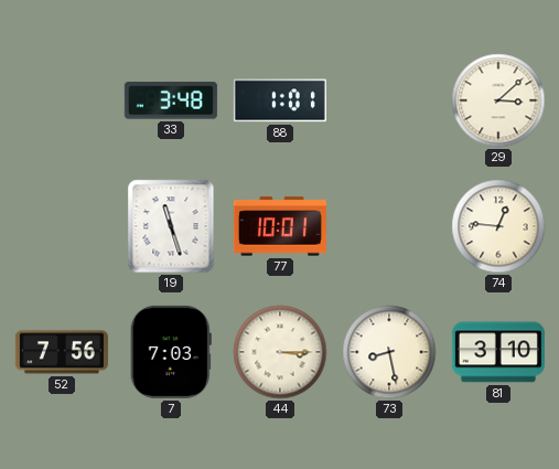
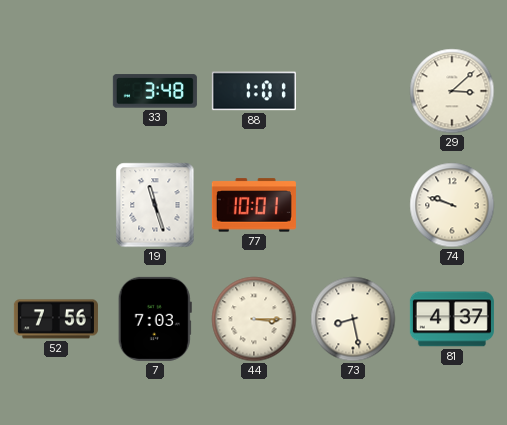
74: 12:46 -> 9:48 (452, 205)
81: 3:10 -> 4:37 (452, 319)
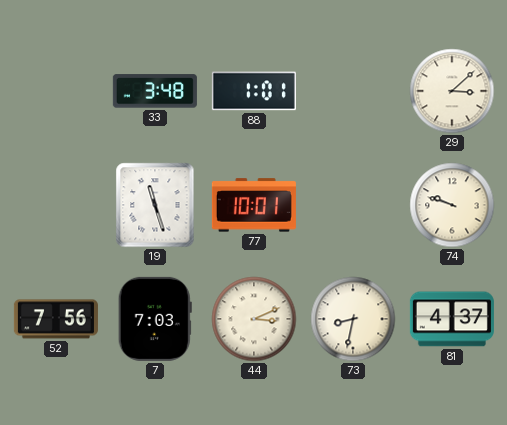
44: 3:15 -> 3:11 (254, 319)
73: 8:28 -> 8:32 (353, 319)
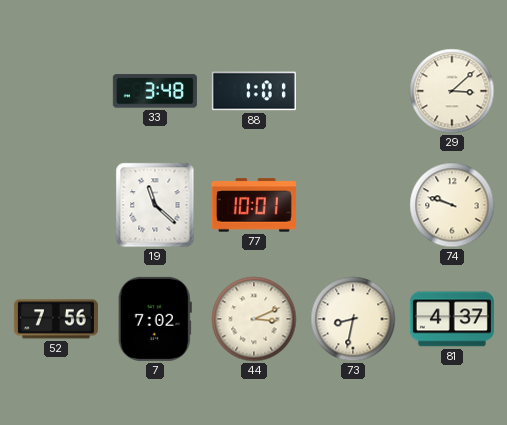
19: 11:27 -> 11:22 (155, 205)
7: 7:03 -> 7:02 (155, 319)
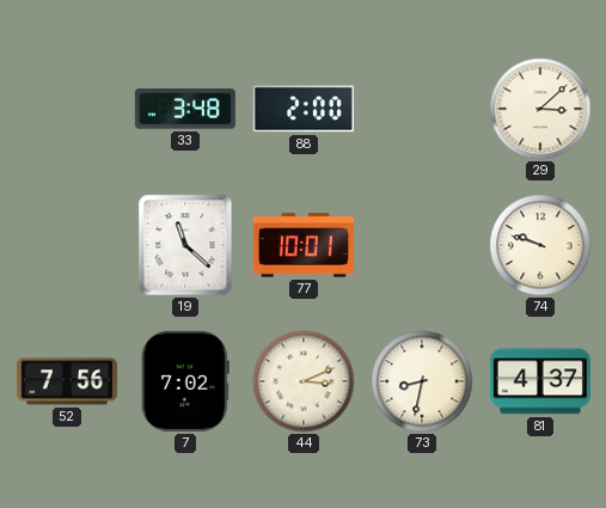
88: 1:01 -> 2:00 (304, 109)
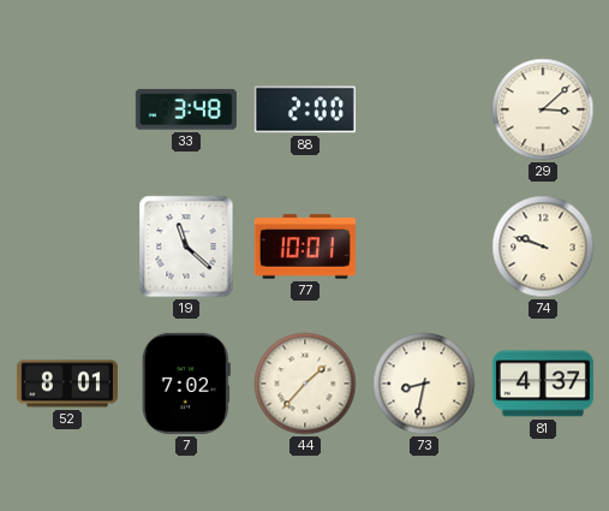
52: 7:56 -> 8:01 (67, 384)
44: 3:11 -> 1:37 (305, 384)
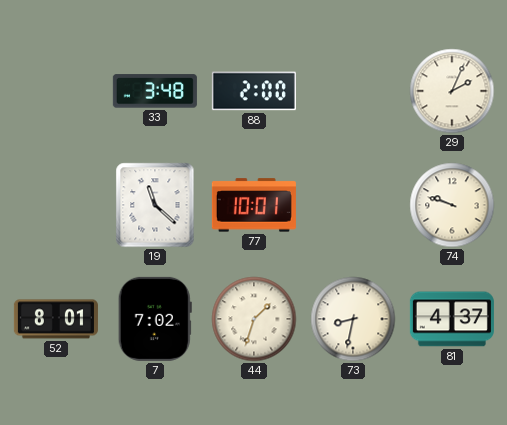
29: 3:08 -> 2:04 (452, 91)
44: 1:37 -> 1:33 (254, 319)
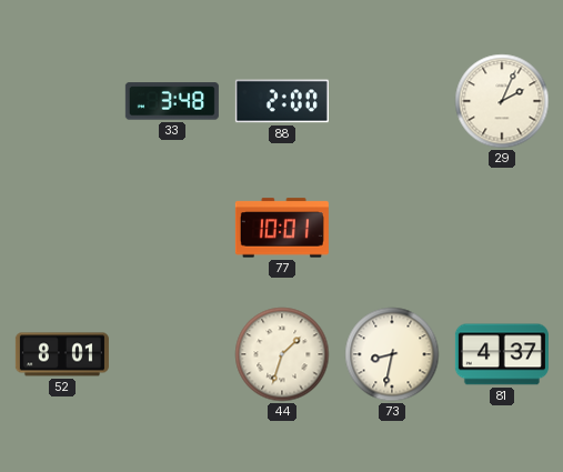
19: 11:22 -> none (155, 205)
74: 9:48 -> none (452, 205)
7: 7:02 -> none (155, 319)
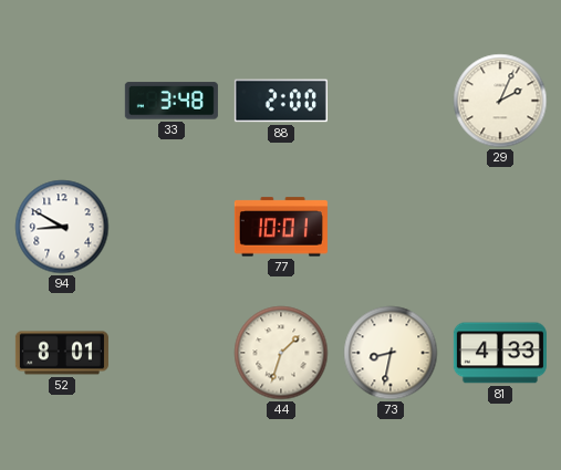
94: none -> 8:50 (62, 227)
81: 4:37 -> 4:33 (500, 353)
